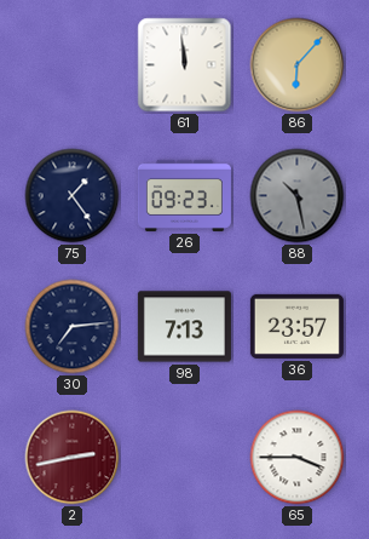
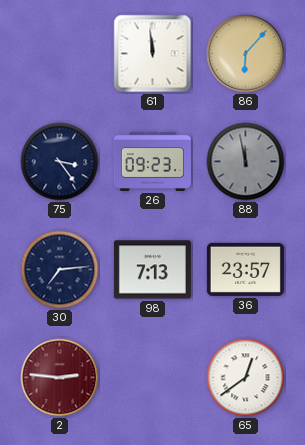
75: 1:24 -> 3:24 (60, 162)
88: 10:28 -> 11:58 (246, 162)
2: 2:43 -> 2:46 (60, 378)
65: 3:45 -> 12:39 (246, 378)
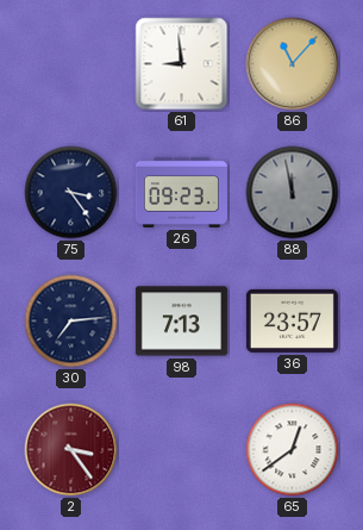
61: 11:59 -> 8:59 (182, 64)
86: 6:07 -> 11:07 (293, 64)
2: 2:46 -> 3:24 (71, 450)
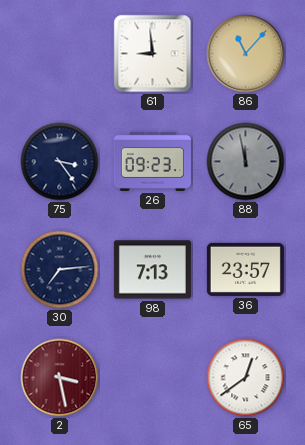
2: 3:24 -> 3:28 (60, 378)
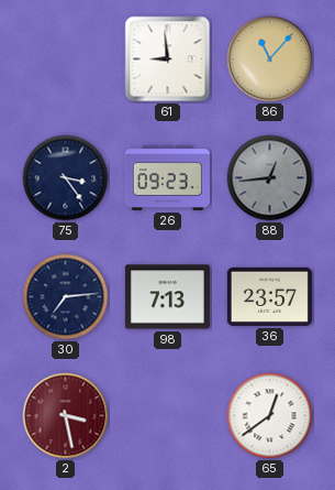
88: 11:58 -> 12:44 (270, 178)
